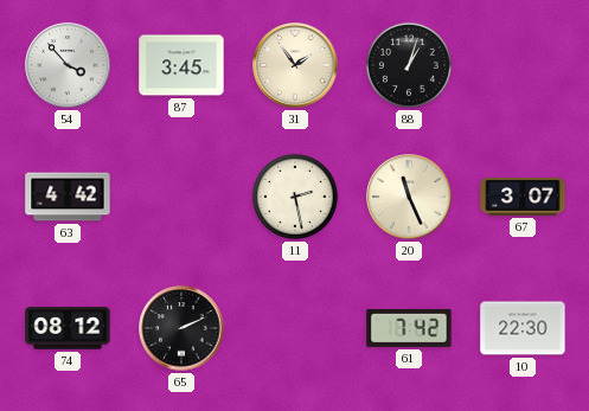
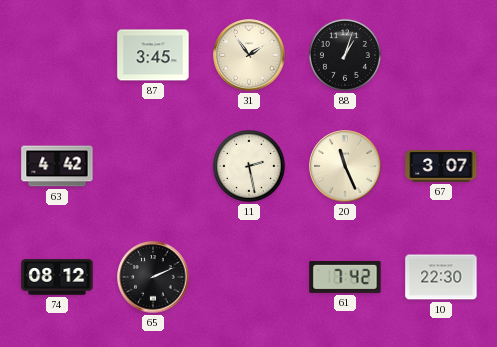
54: 3:53 -> none (68, 65)
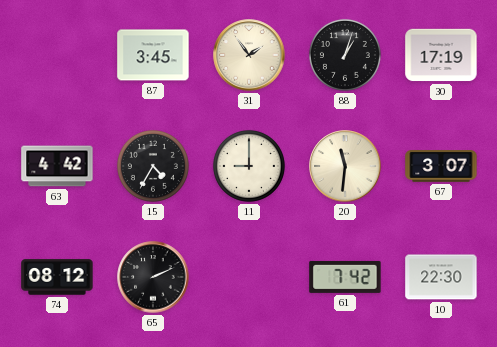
30: none -> 17:19 (441, 55)
15: none -> 4:35 (153, 166)
11: 2:28 -> 9:00 (249, 166)
20: 11:26 -> 11:31 (345, 166)
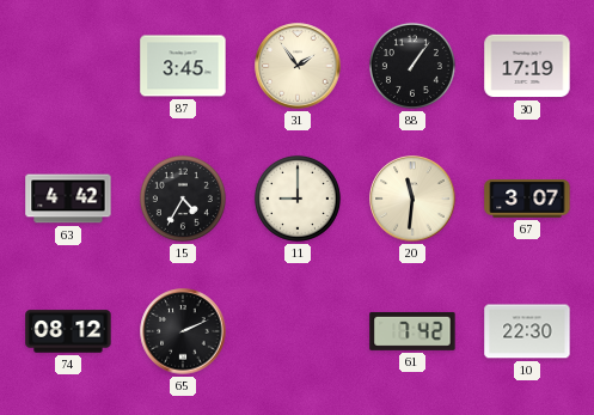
88: 1:03 -> 1:06 (412, 66)
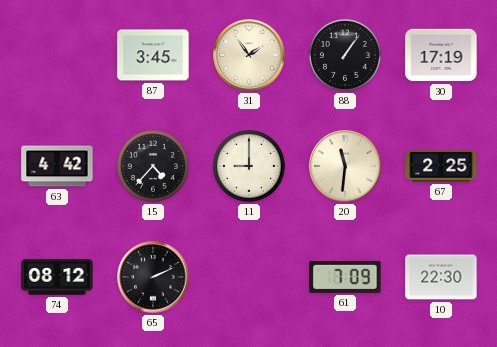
15: 4:35 -> 4:37 (153, 166)
67: 3:07 -> 2:25 (441, 166)
61: 7:42 -> 7:09 (345, 277)
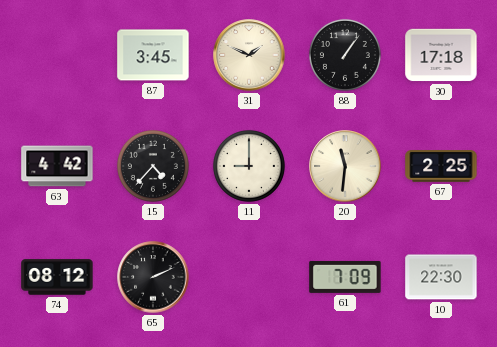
31: 1:54 -> 1:49 (249, 55)
30: 17:19 -> 17:18 (441, 55)
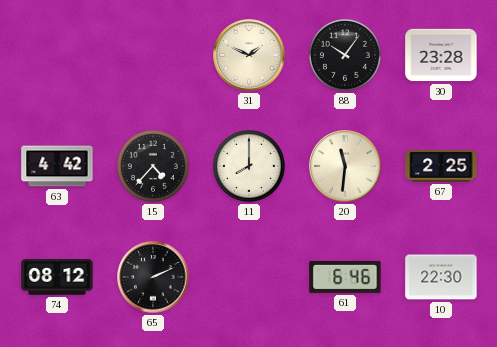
87: 3:45 -> none (153, 55)
88: 1:06 -> 10:06 (345, 55)
30: 17:18 -> 23:28 (441, 55)
11: 9:00 -> 8:00 (249, 166)
61: 7:09 -> 6:46 (345, 277)
